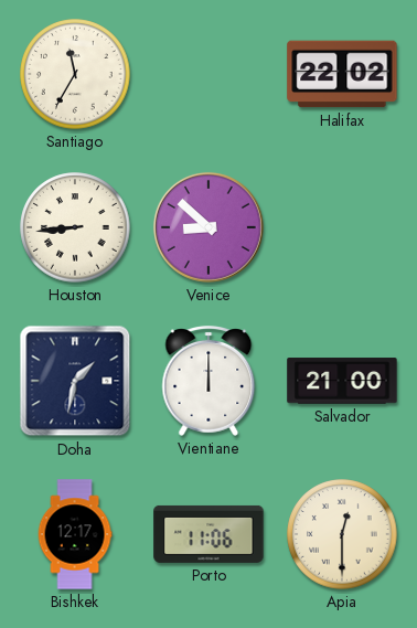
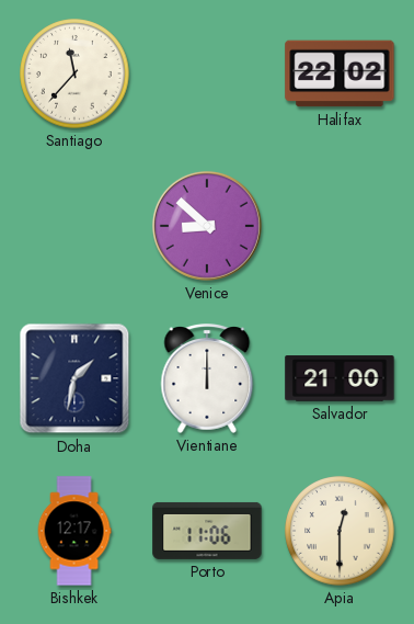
Santiago: 11:35 -> 11:37 (74, 73)
Houston: 8:44 -> none (75, 227)
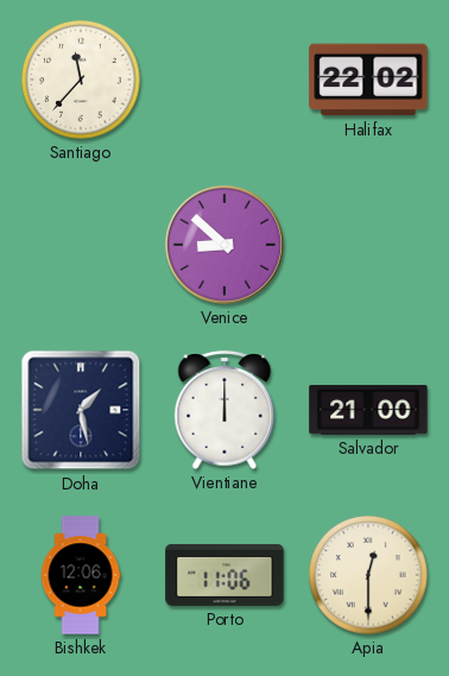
Doha: 1:32 -> 1:28 (81, 410)
Bishkek: 12:17 -> 12:06 (81, 575)
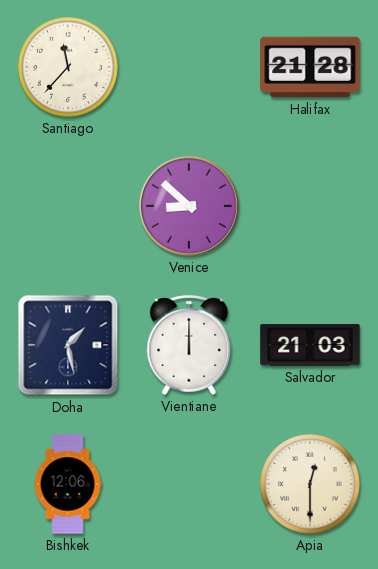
Halifax: 22:02 -> 21:28 (310, 67)
Salvador: 21:00 -> 21:03 (310, 345)
Porto: 11:06 -> none (224, 575)
